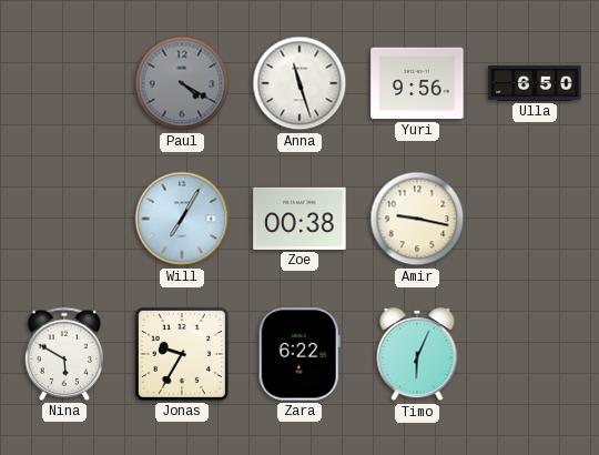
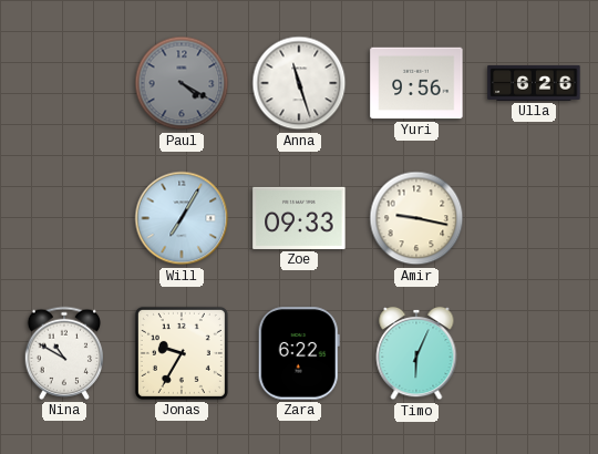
Ulla: 6:50 -> 6:26 (534, 83)
Zoe: 00:38 -> 09:33 (299, 218)
Nina: 5:50 -> 10:50 (64, 353)
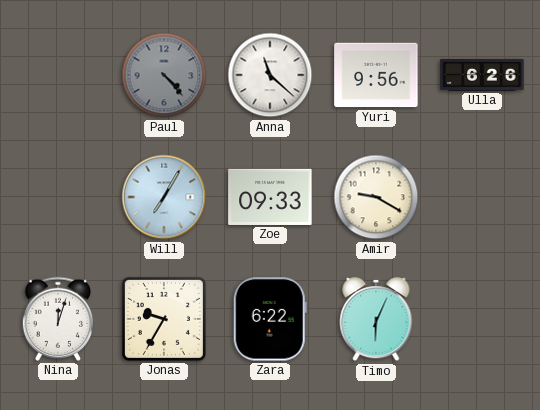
Paul: 4:20 -> 4:23 (164, 75)
Anna: 11:27 -> 11:22 (270, 75)
Amir: 9:17 -> 9:20 (376, 197)
Nina: 10:50 -> 12:03 (58, 319)
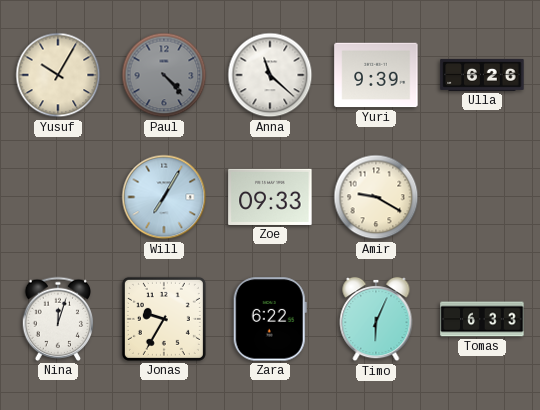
Yusuf: none -> 10:05 (58, 75)
Yuri: 9:56 -> 9:39 (376, 75)
Tomas: none -> 6:33 (482, 319)
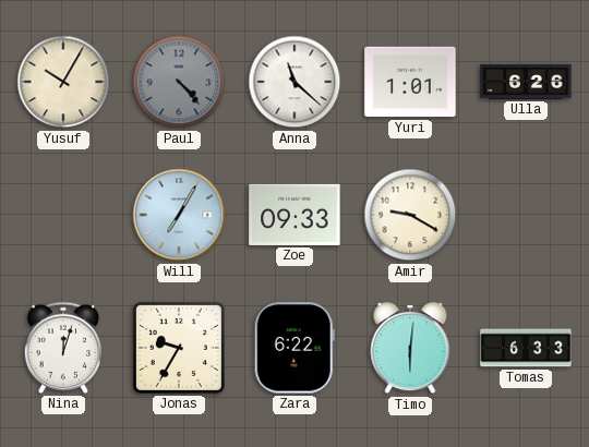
Yuri: 9:39 -> 1:01 (410, 82)
Timo: 6:04 -> 6:01 (410, 348)
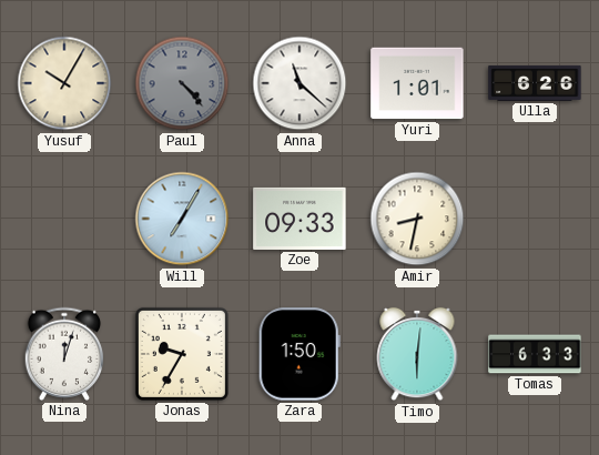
Amir: 9:20 -> 8:32 (417, 219)
Zara: 6:22 -> 1:50 (299, 354)
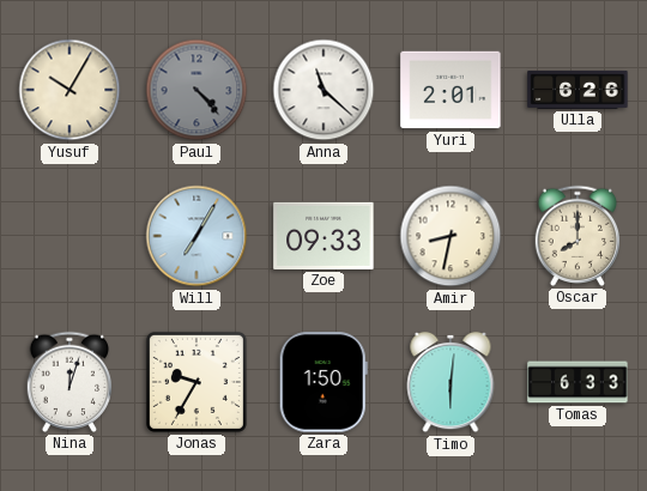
Yuri: 1:01 -> 2:01 (451, 90)
Oscar: none -> 8:00 (578, 236)
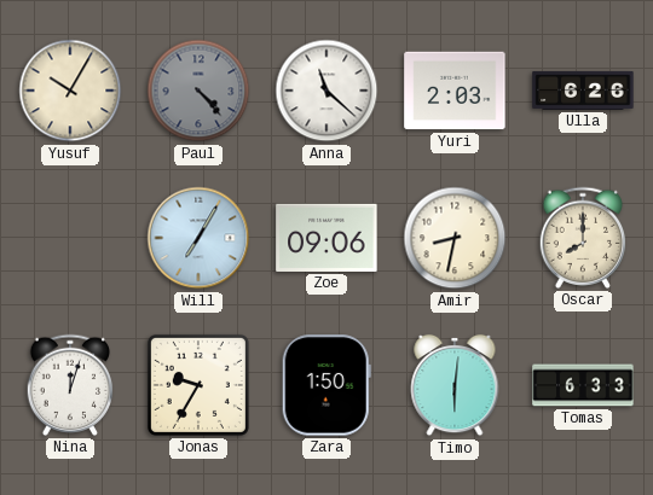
Yuri: 2:01 -> 2:03 (455, 91)
Zoe: 09:33 -> 09:06 (326, 238)
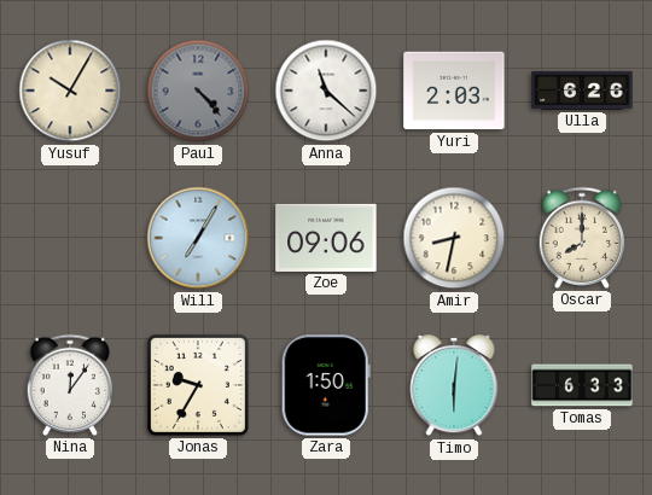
Nina: 12:03 -> 12:06 (70, 385)
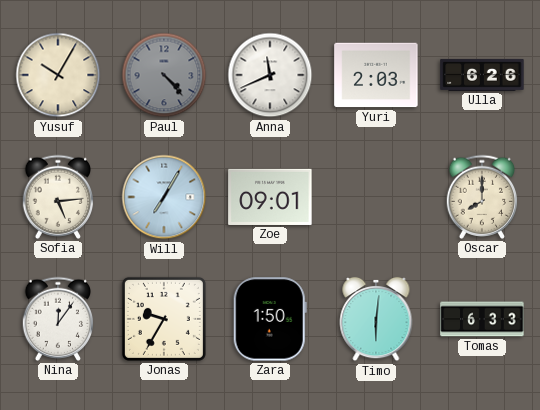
Anna: 11:22 -> 11:41 (270, 75)
Sofia: none -> 5:14 (58, 197)
Zoe: 09:06 -> 09:01 (270, 197)
Amir: 8:32 -> none (454, 238)
